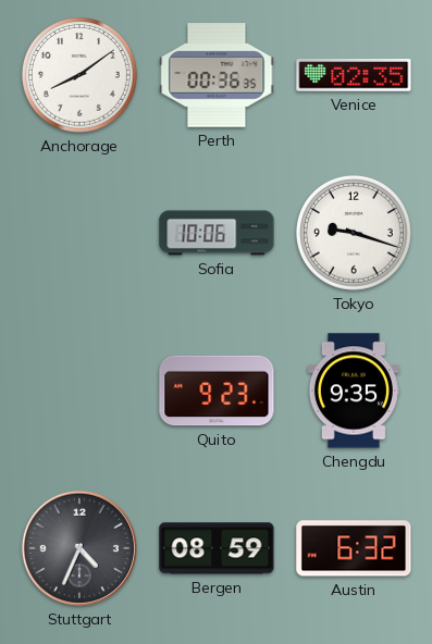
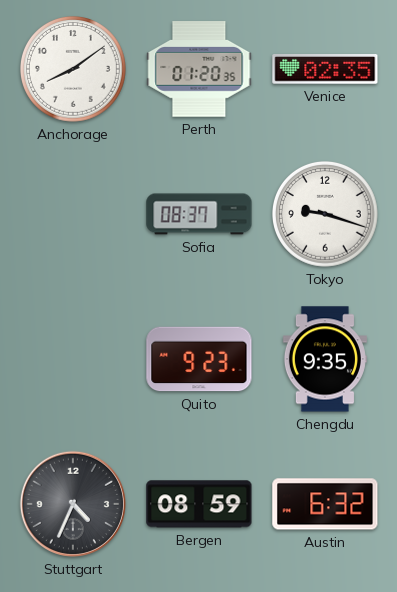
Perth: 00:36 -> 01:20 (199, 69)
Sofia: 10:06 -> 08:37 (199, 214)
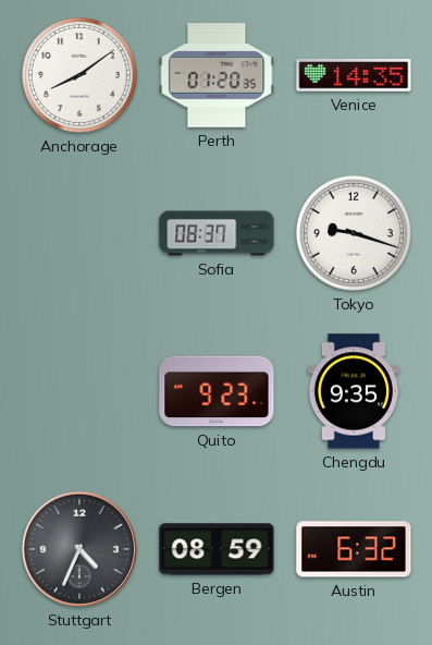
Venice: 02:35 -> 14:35 (354, 75)
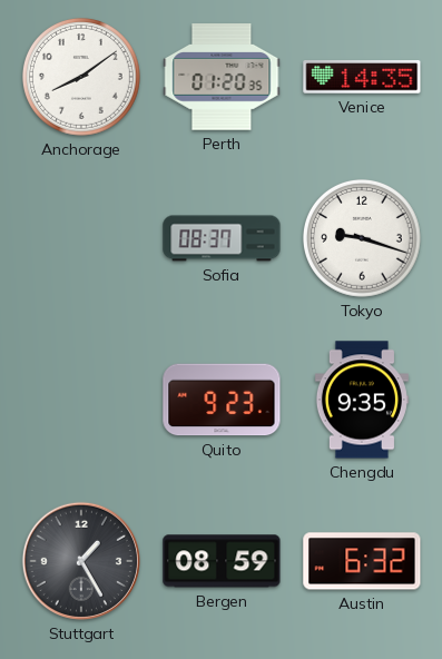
Stuttgart: 4:34 -> 1:25 (81, 561)
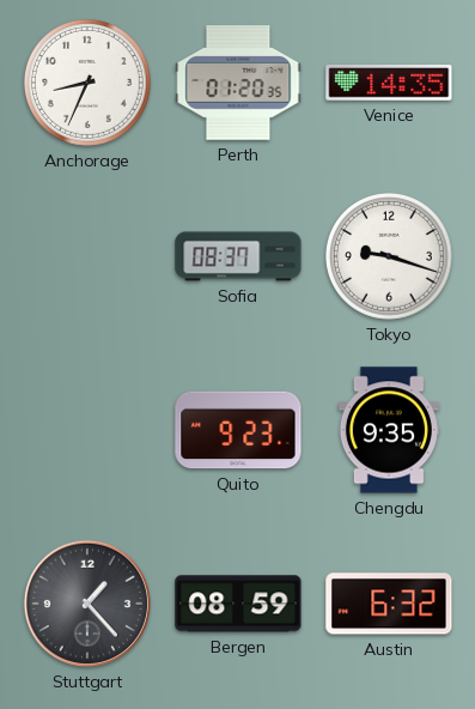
Anchorage: 8:09 -> 8:34 (89, 84)
Stuttgart: 1:25 -> 1:23 (87, 604)
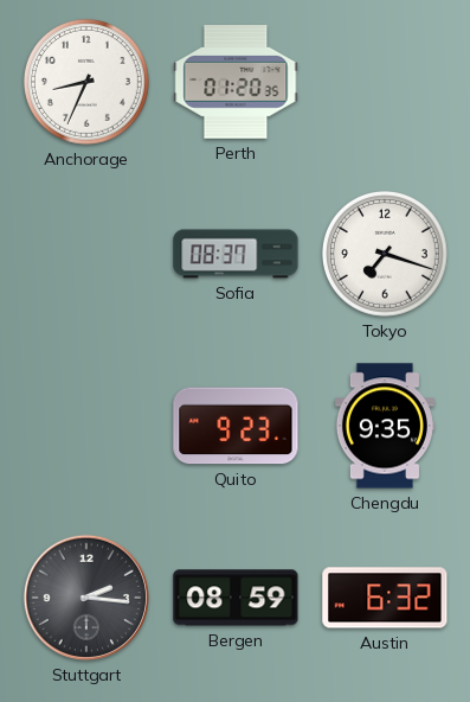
Venice: 14:35 -> none (389, 83)
Tokyo: 9:18 -> 7:18 (386, 255)
Stuttgart: 1:23 -> 2:16 (86, 598)
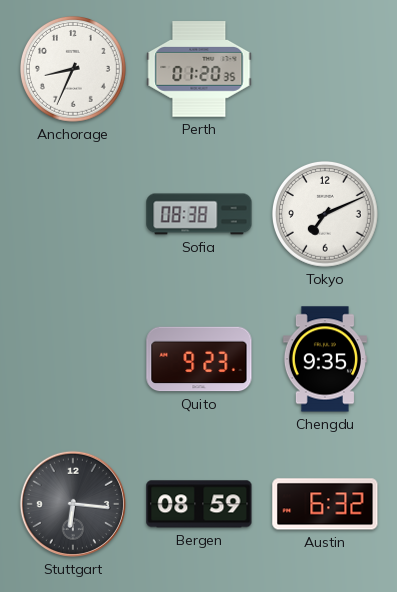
Sofia: 08:37 -> 08:38 (199, 214)
Tokyo: 7:18 -> 7:11 (326, 215)
Stuttgart: 2:16 -> 6:16 (73, 504)
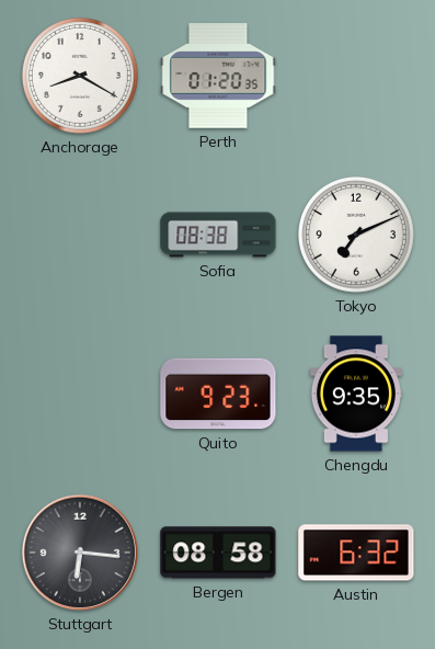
Anchorage: 8:34 -> 8:20 (81, 77)
Bergen: 08:59 -> 08:58 (218, 553)
